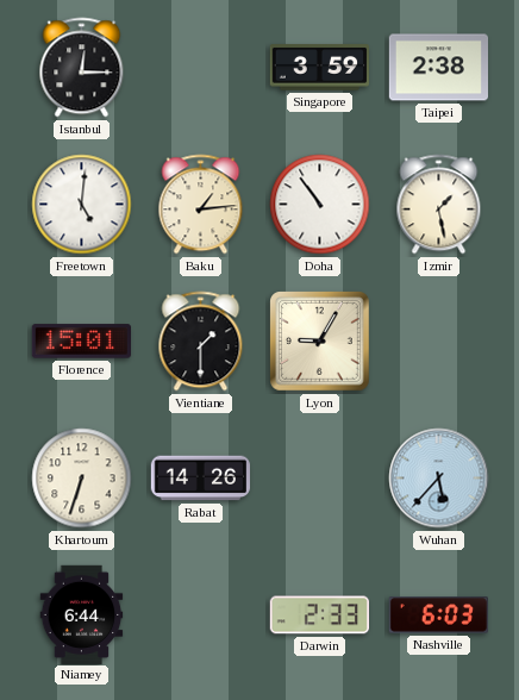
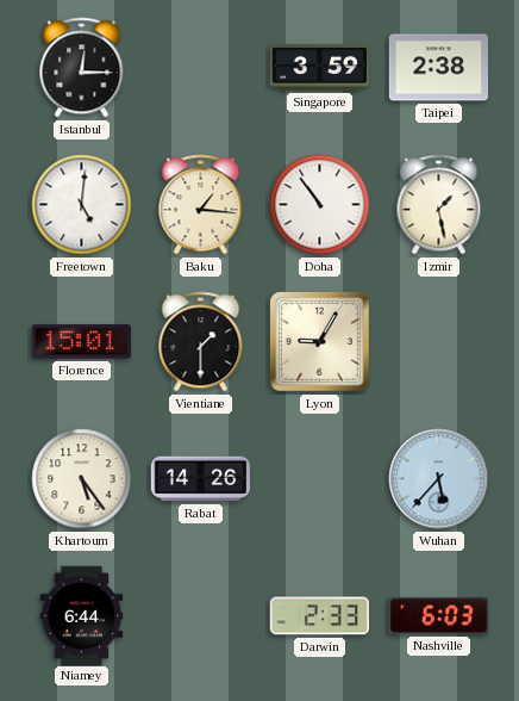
Baku: 1:14 -> 1:16 (201, 205)
Khartoum: 6:33 -> 5:24 (82, 479)
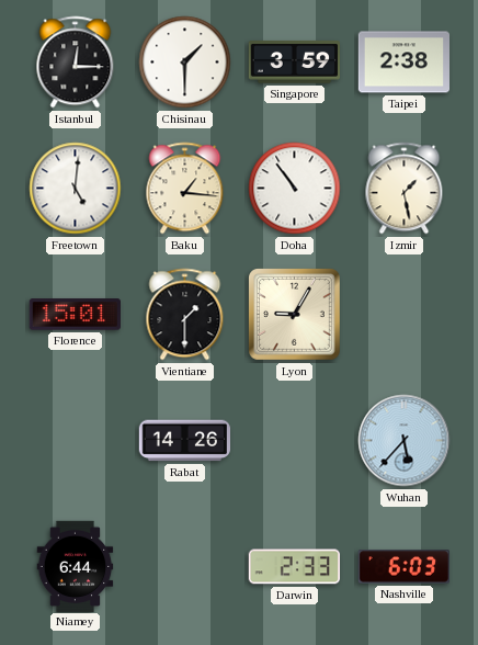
Chisinau: none -> 1:30 (185, 63)
Khartoum: 5:24 -> none (82, 479)
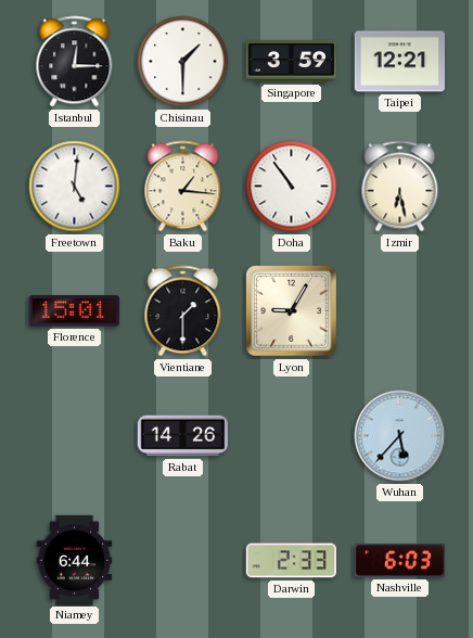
Taipei: 2:38 -> 12:21 (399, 62)
Izmir: 1:28 -> 6:28 (400, 187)
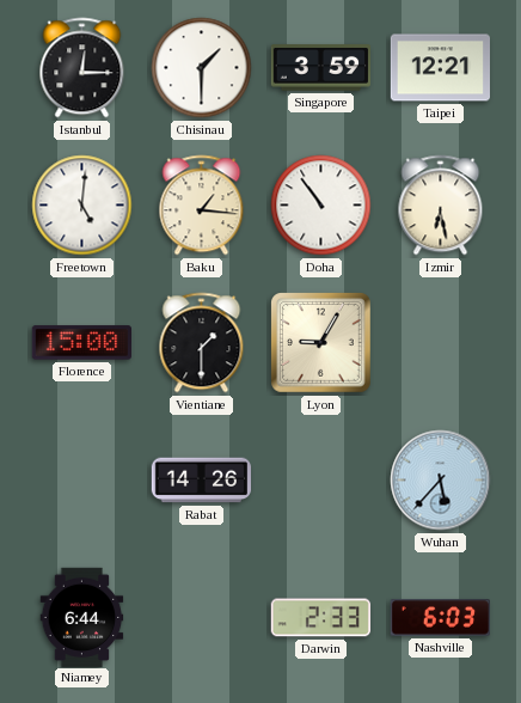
Florence: 15:01 -> 15:00 (81, 343)
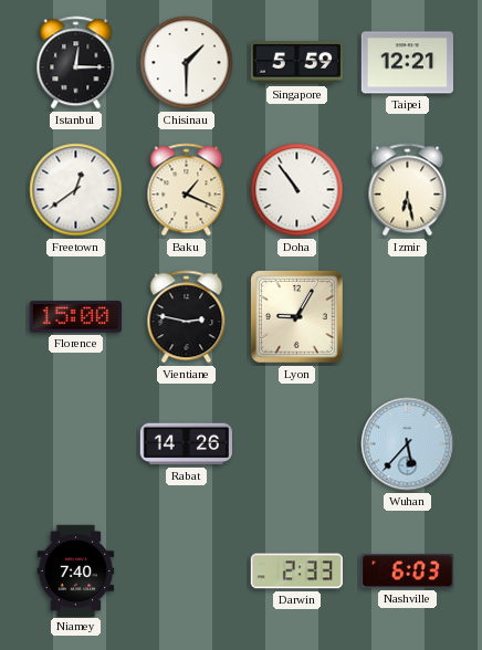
Singapore: 3:59 -> 5:59 (296, 63)
Freetown: 5:01 -> 12:39 (76, 190)
Baku: 1:16 -> 1:19 (187, 190)
Vientiane: 1:30 -> 2:47 (187, 317)
Niamey: 6:44 -> 7:40 (76, 570)
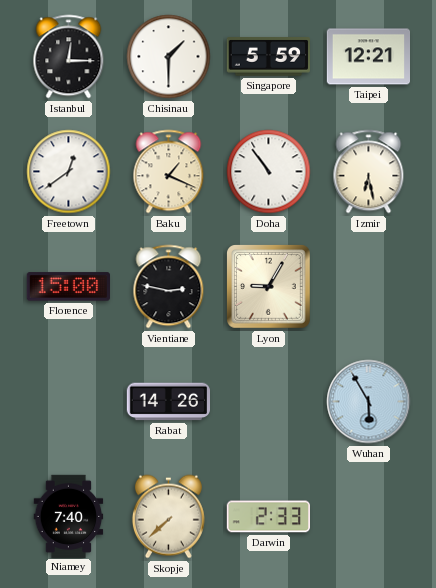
Wuhan: 5:37 -> 5:55 (369, 402)
Skopje: none -> 7:38 (168, 517)
Nashville: 6:03 -> none (407, 572)
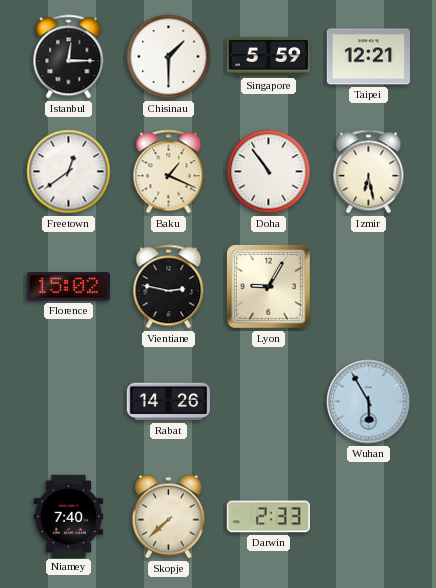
Florence: 15:00 -> 15:02 (68, 287)
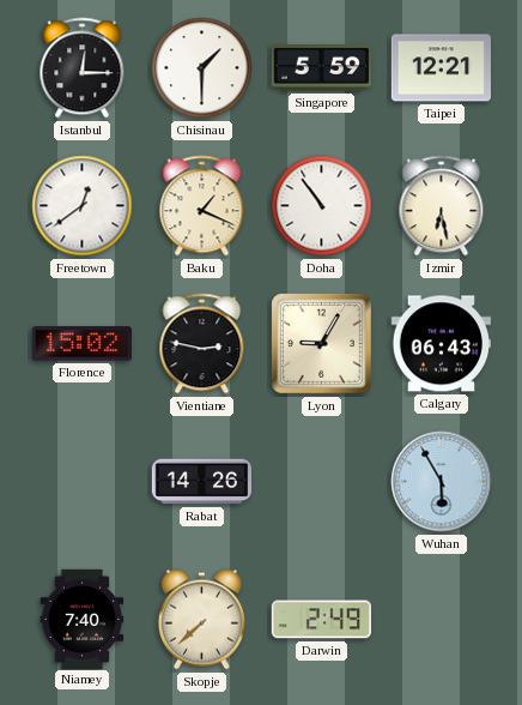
Calgary: none -> 06:43 (441, 344)
Darwin: 2:33 -> 2:49 (321, 620)
